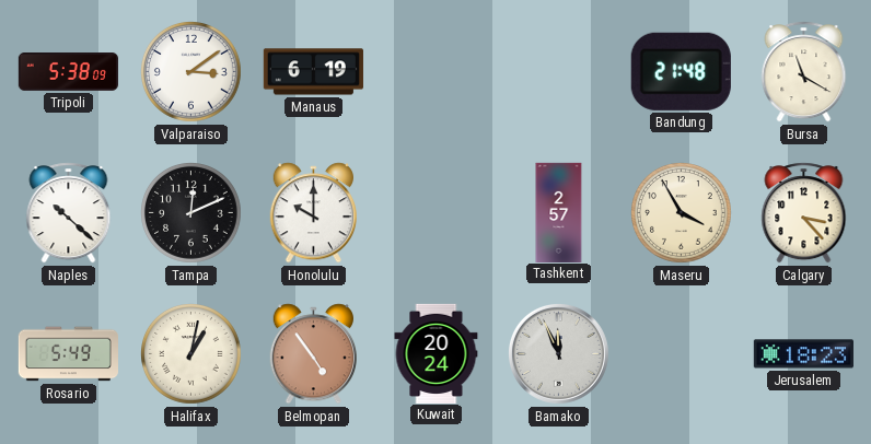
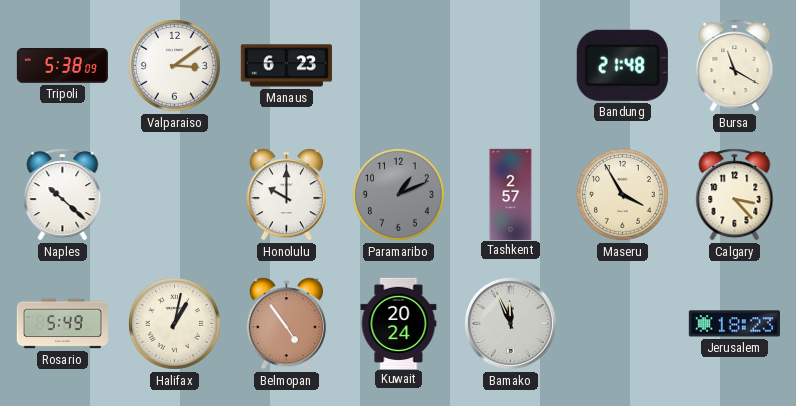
Manaus: 6:19 -> 6:23 (286, 66)
Tampa: 12:11 -> none (191, 213)
Paramaribo: none -> 1:11 (399, 195)
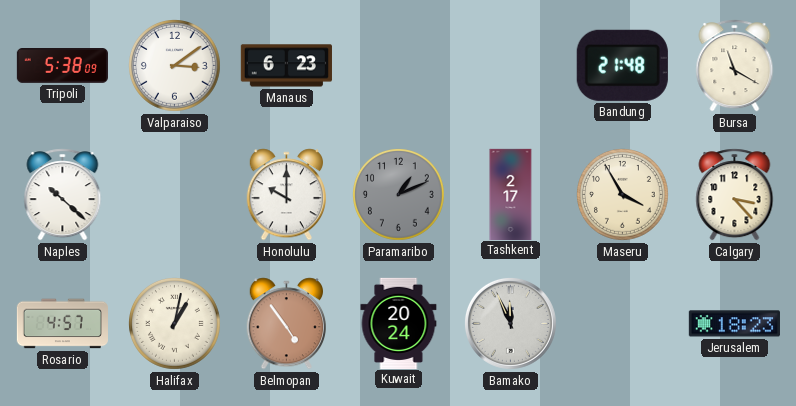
Tashkent: 2:57 -> 2:17 (511, 194)
Rosario: 5:49 -> 4:57 (62, 324)
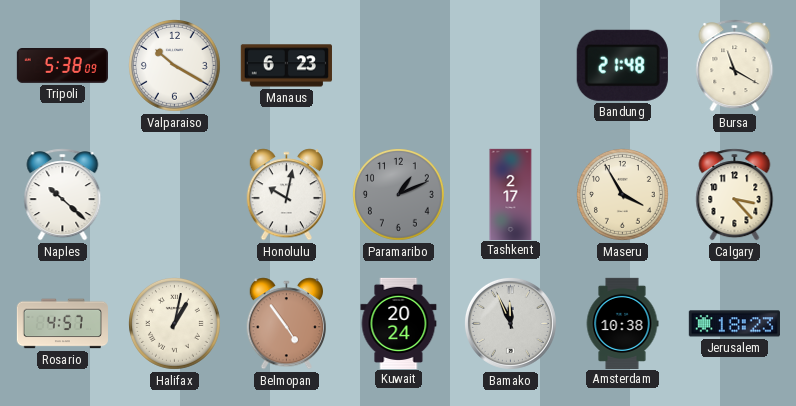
Valparaiso: 3:09 -> 10:20 (175, 66)
Honolulu: 10:00 -> 10:02 (286, 195)
Amsterdam: none -> 10:38 (622, 323)
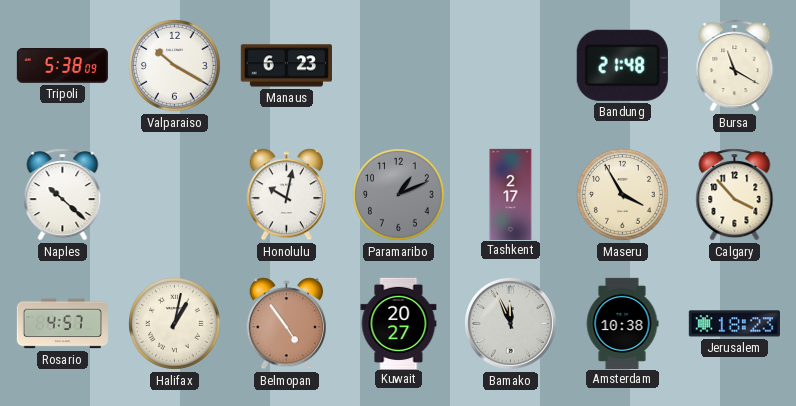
Calgary: 3:23 -> 3:53 (735, 195)
Kuwait: 20:24 -> 20:27 (399, 323)
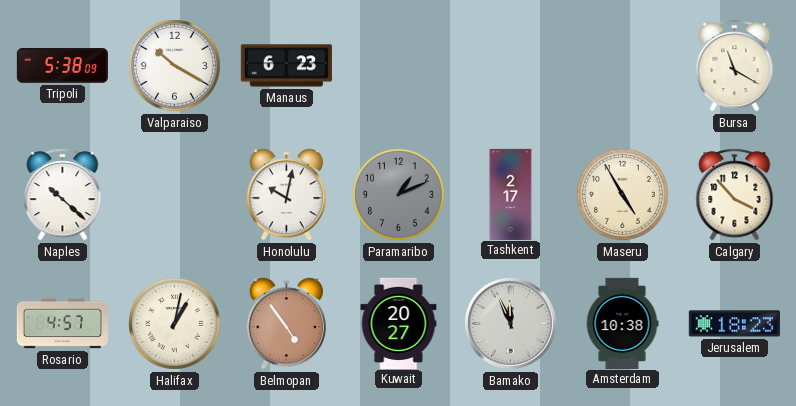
Bandung: 21:48 -> none (622, 65)
Maseru: 3:55 -> 4:55 (623, 195)
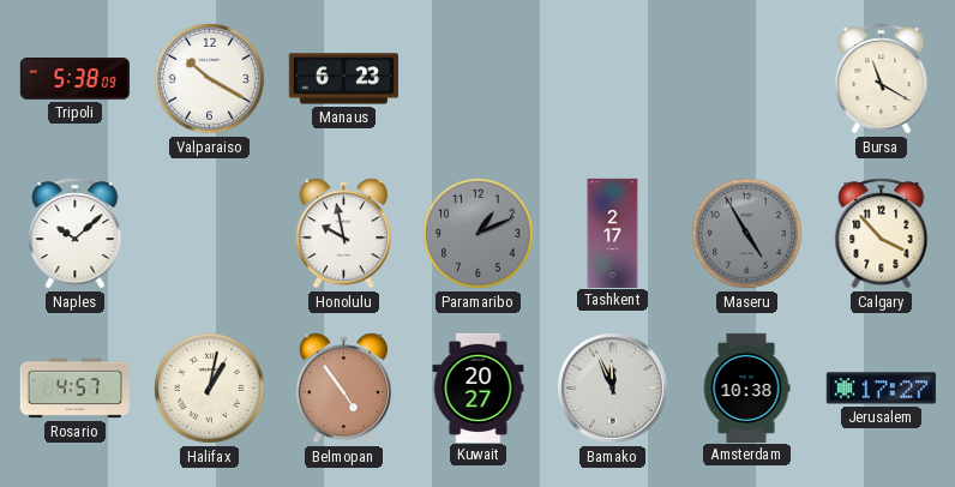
Naples: 10:22 -> 10:08 (76, 234)
Honolulu: 10:02 -> 9:58 (343, 234)
Maseru dial: cream -> grey (747, 234)
Jerusalem: 18:23 -> 17:27 (881, 389)
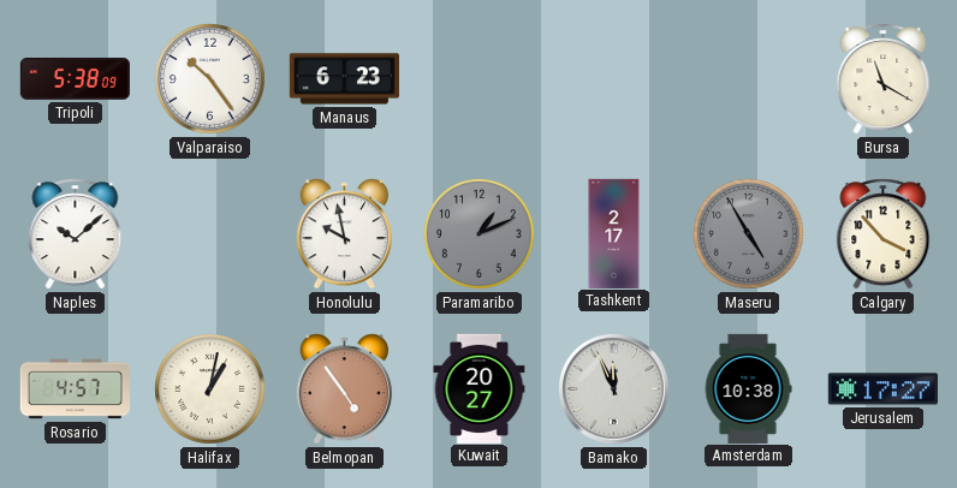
Valparaiso: 10:20 -> 10:24 (210, 79)
